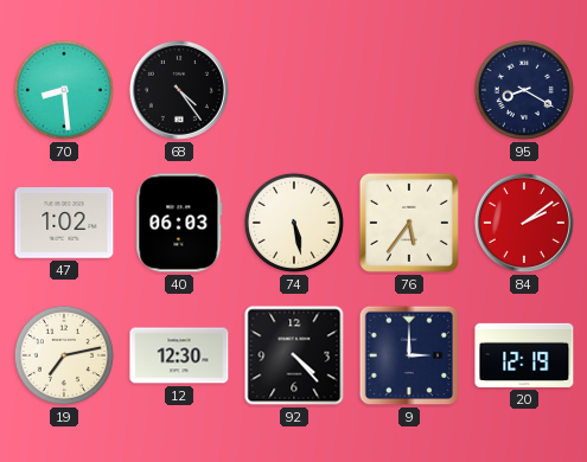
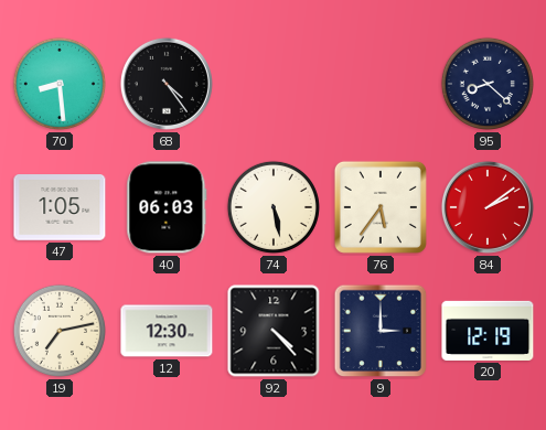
95: 8:20 -> 8:22 (488, 84)
47: 1:02 -> 1:05 (60, 207)
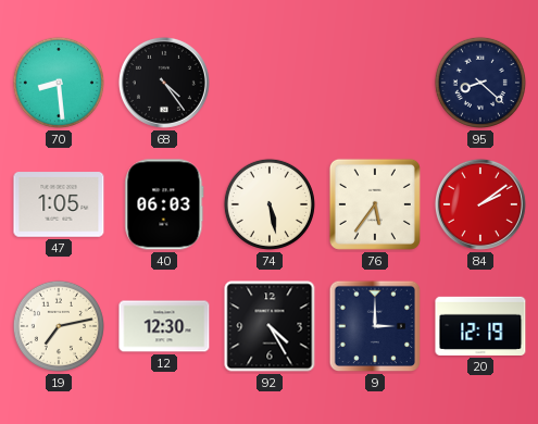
92: 4:23 -> 4:25 (270, 326)
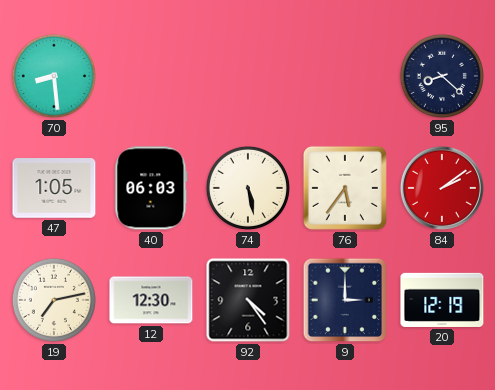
68: 4:24 -> none (164, 83)
92: 4:25 -> 4:24 (248, 300)
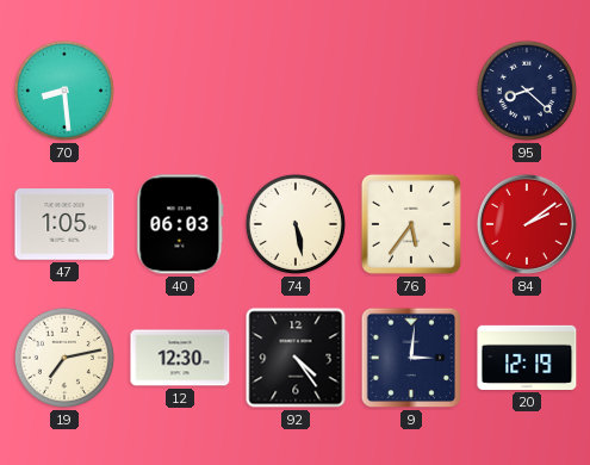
9: 3:00 -> 3:01 (411, 358)
